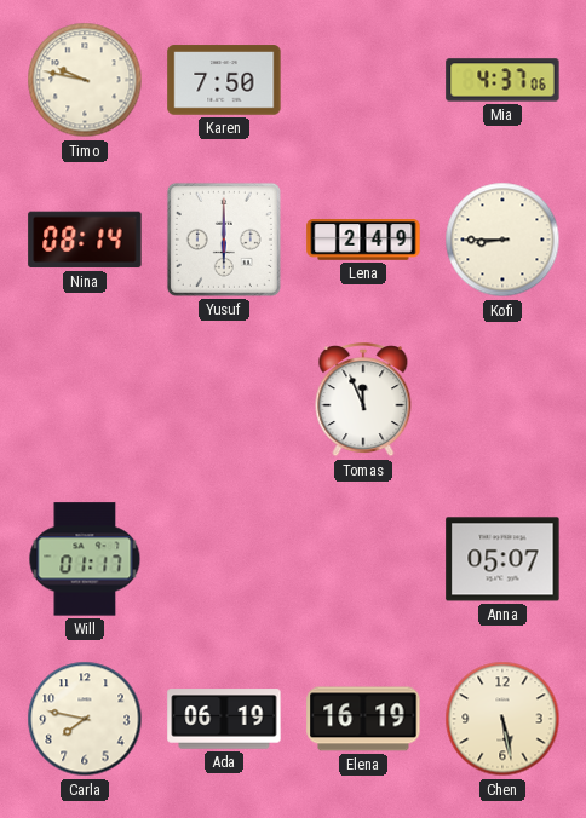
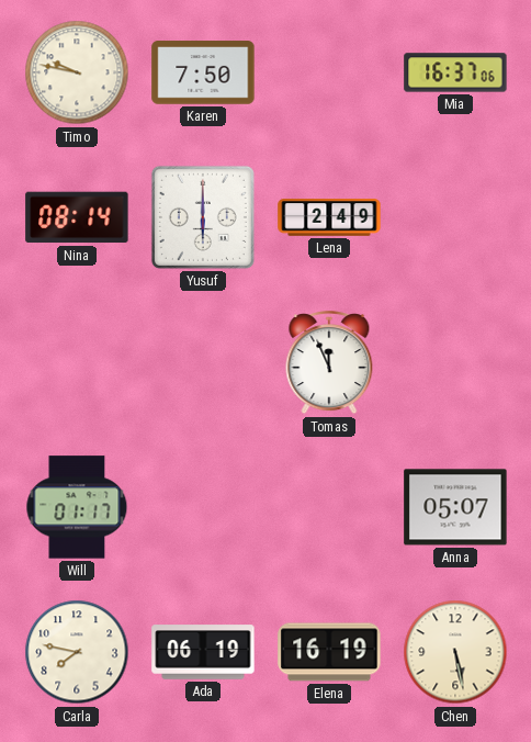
Mia: 4:37 -> 16:37 (455, 72)
Kofi: 8:45 -> none (502, 240)
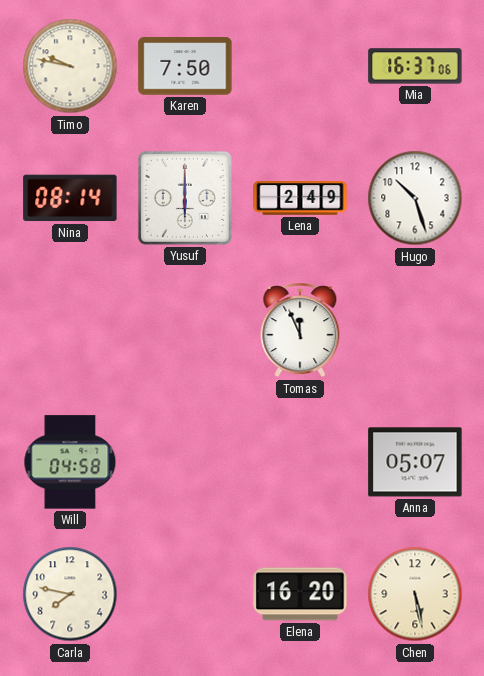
Hugo: none -> 10:27 (415, 198)
Will: 01:17 -> 04:58 (70, 462)
Ada: 06:19 -> none (203, 652)
Elena: 16:19 -> 16:20 (300, 594)
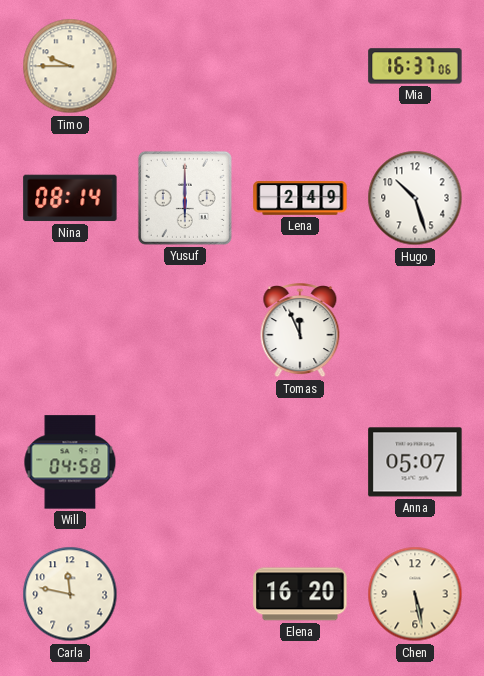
Timo: 9:47 -> 9:45 (70, 66)
Karen: 7:50 -> none (185, 66)
Carla: 7:47 -> 11:47 (70, 594)
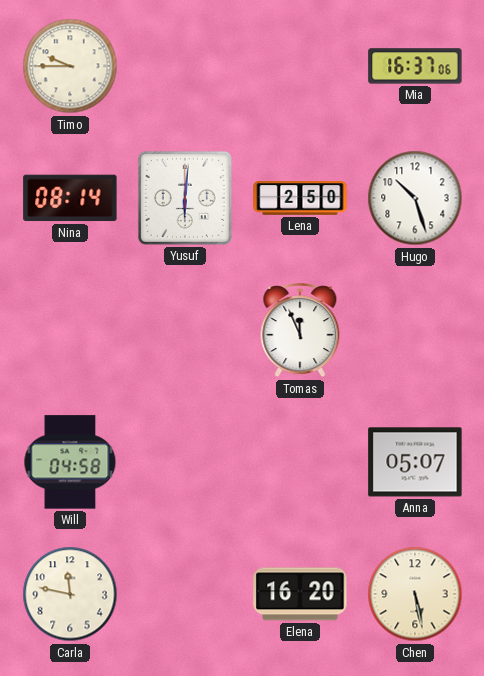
Yusuf: 6:00 -> 6:01 (185, 198)
Lena: 2:49 -> 2:50 (300, 198)
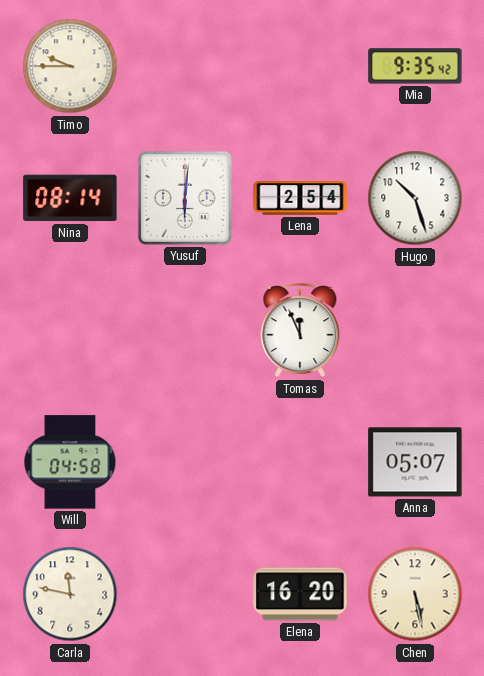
Mia: 16:37 -> 9:35 (415, 66)
Lena: 2:50 -> 2:54 (300, 198)
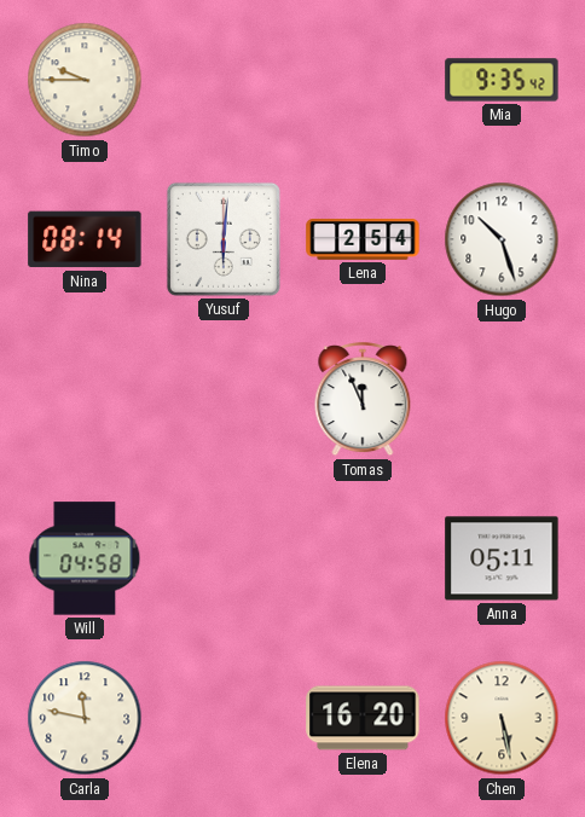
Anna: 05:07 -> 05:11 (502, 558)
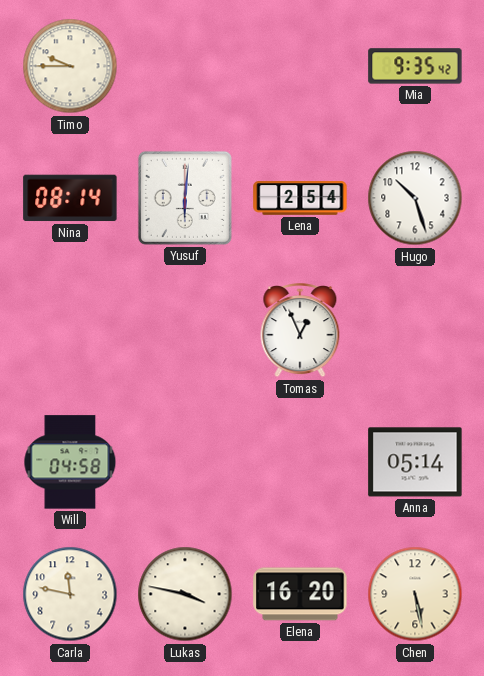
Tomas: 11:56 -> 12:56 (300, 331)
Anna: 05:11 -> 05:14 (415, 462)
Lukas: none -> 3:47 (185, 594)
